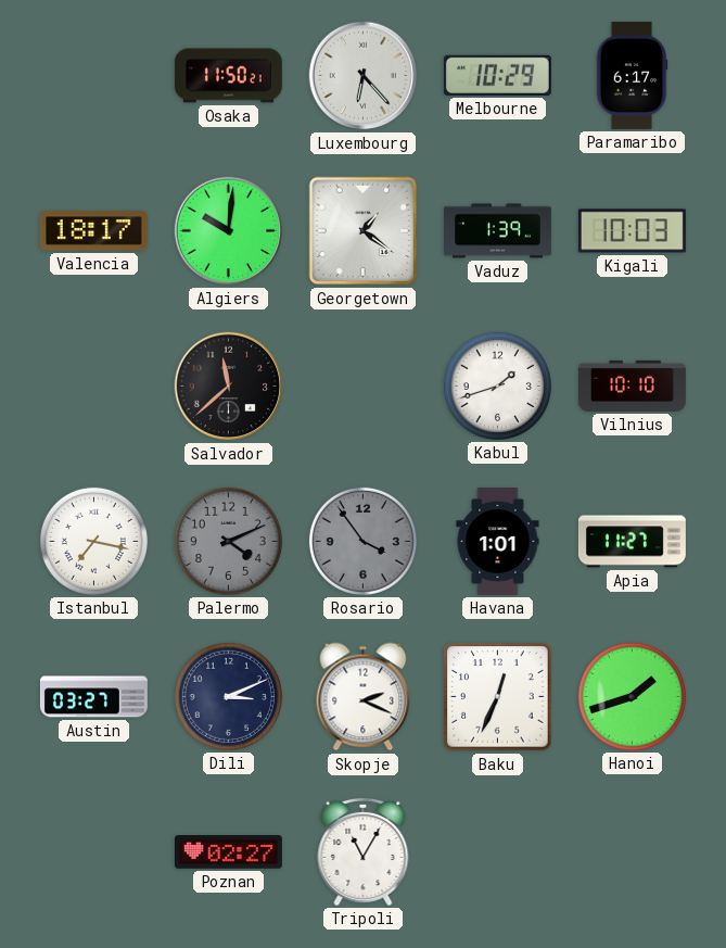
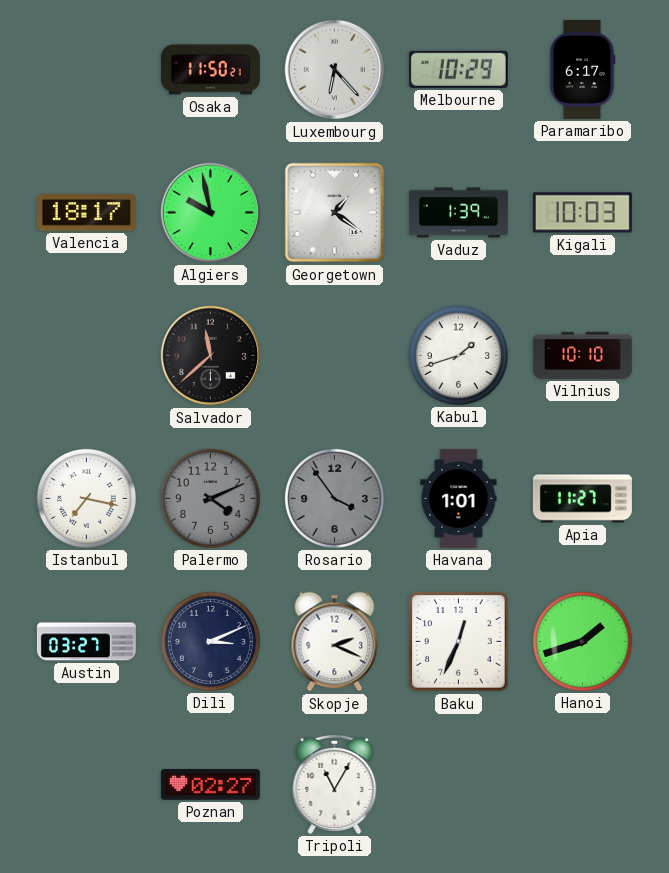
Algiers: 10:01 -> 9:58 (211, 213)
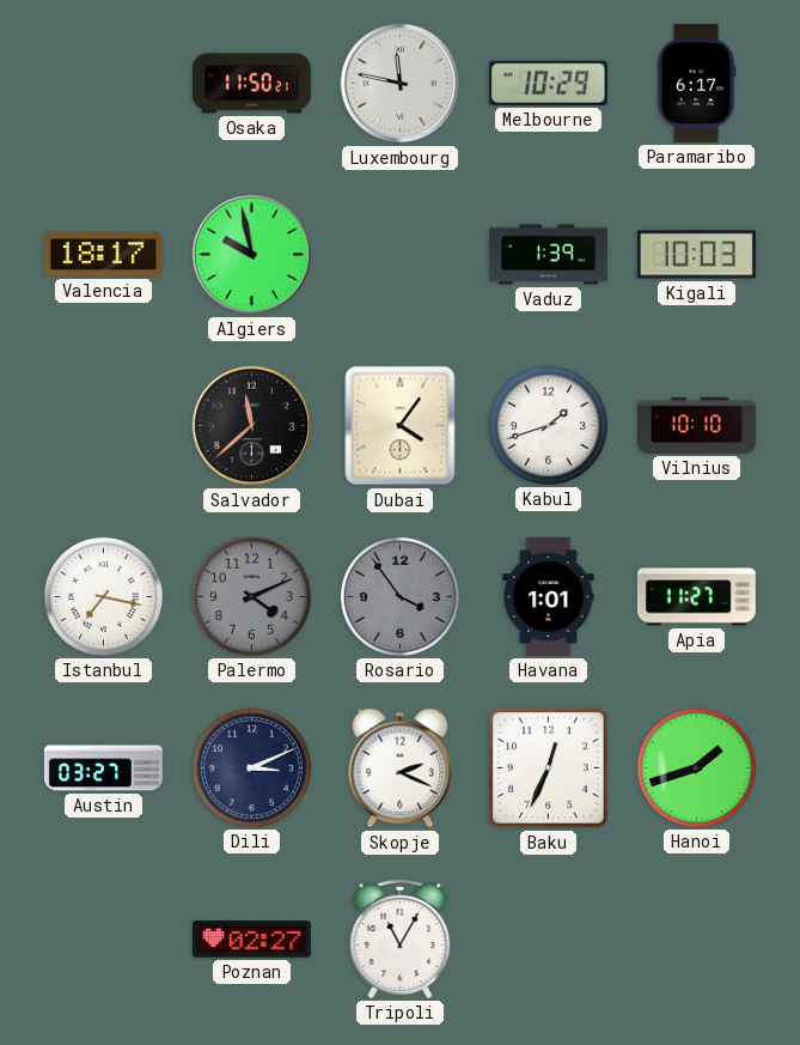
Luxembourg: 6:23 -> 11:47 (401, 84)
Georgetown: 1:21 -> none (335, 213)
Dubai: none -> 4:06 (401, 426)
